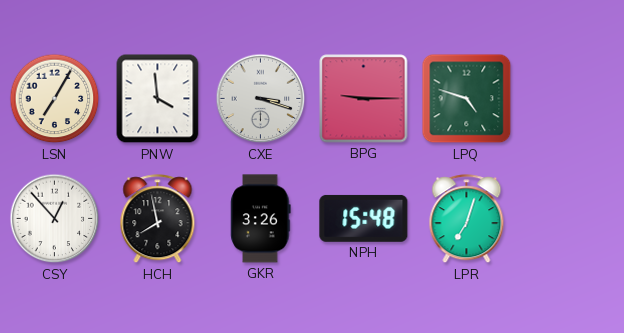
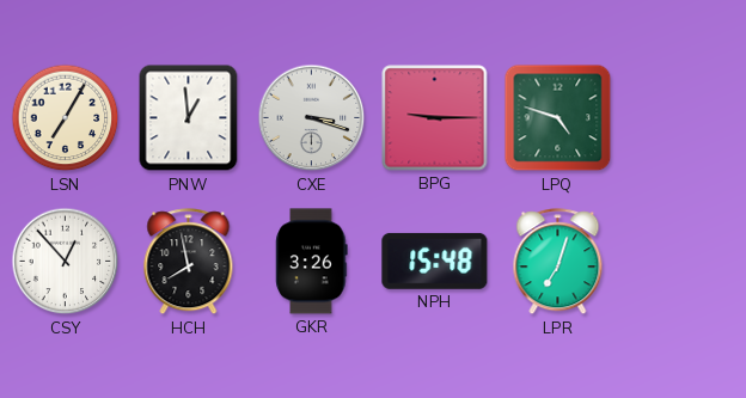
PNW: 3:59 -> 12:59 (189, 118)
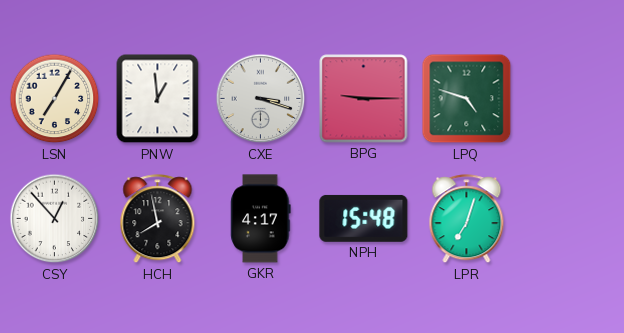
GKR: 3:26 -> 4:17 (261, 219)
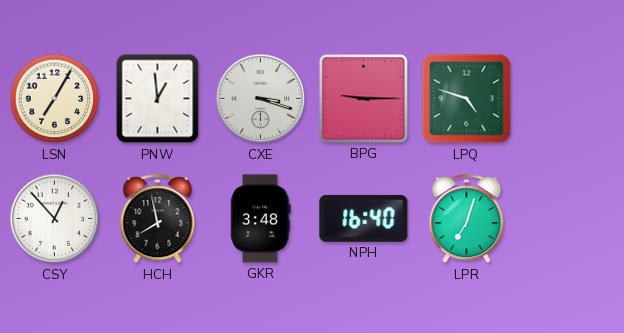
GKR: 4:17 -> 3:48 (261, 219)
NPH: 15:48 -> 16:40 (364, 218)
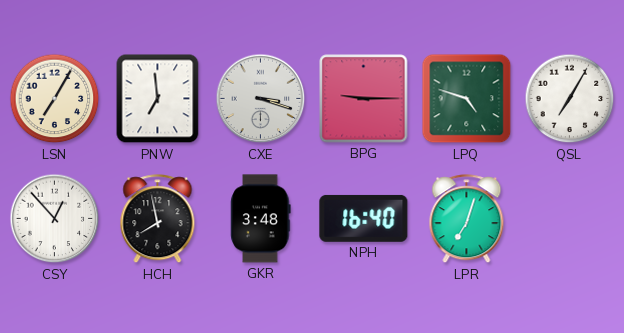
PNW: 12:59 -> 6:59 (158, 99)
QSL: none -> 7:05 (570, 99)
